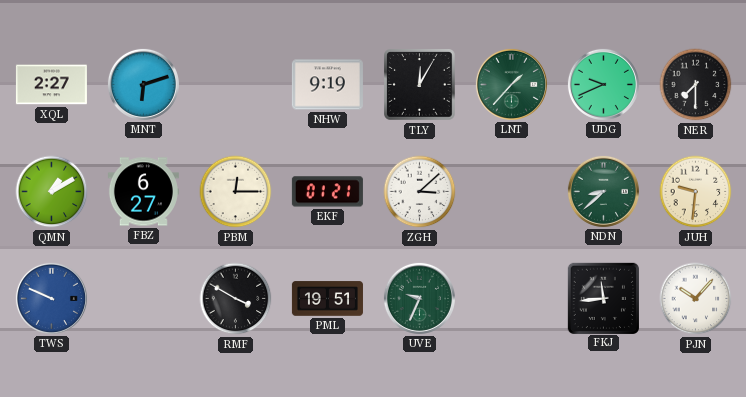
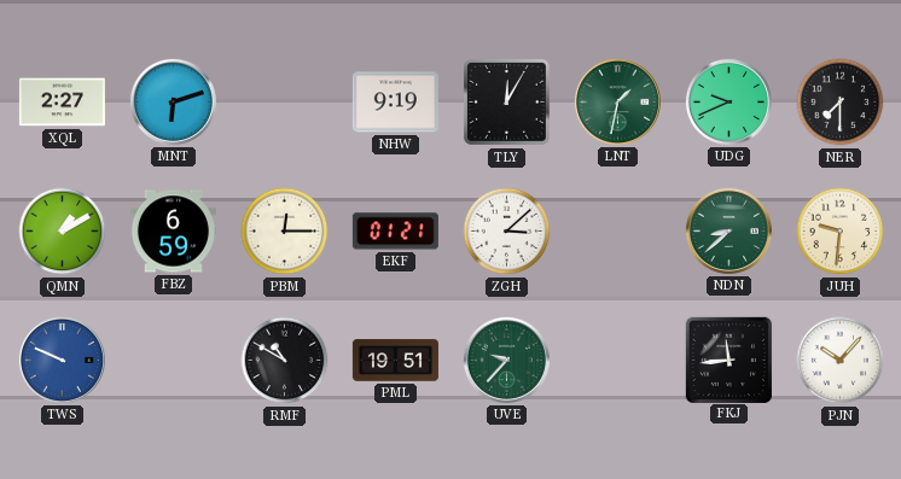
LNT: 1:37 -> 1:32 (617, 101)
FBZ: 6:27 -> 6:59 (173, 232)
RMF: 3:50 -> 10:50 (285, 361)
UVE: 9:34 -> 9:37 (506, 360)
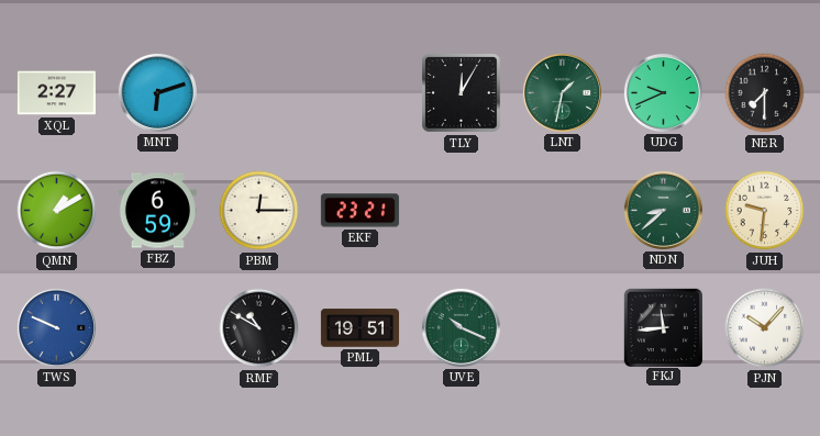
NHW: 9:19 -> none (395, 103)
EKF: 01:21 -> 23:21 (359, 211)
ZGH: 3:08 -> none (507, 232)
UVE: 9:37 -> 10:19 (461, 327)
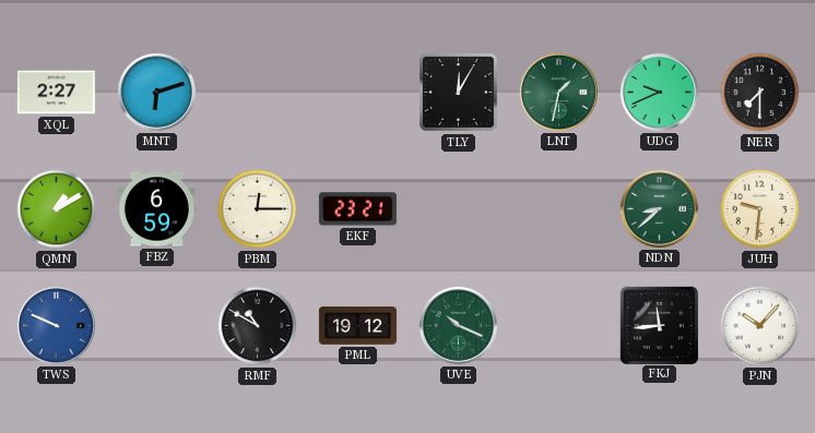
PML: 19:51 -> 19:12 (357, 326)
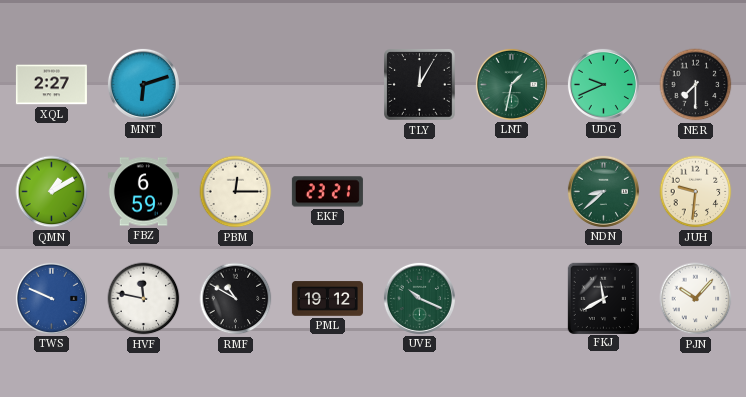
HVF: none -> 11:47 (144, 299)
FKJ: 11:44 -> 11:40 (603, 298)
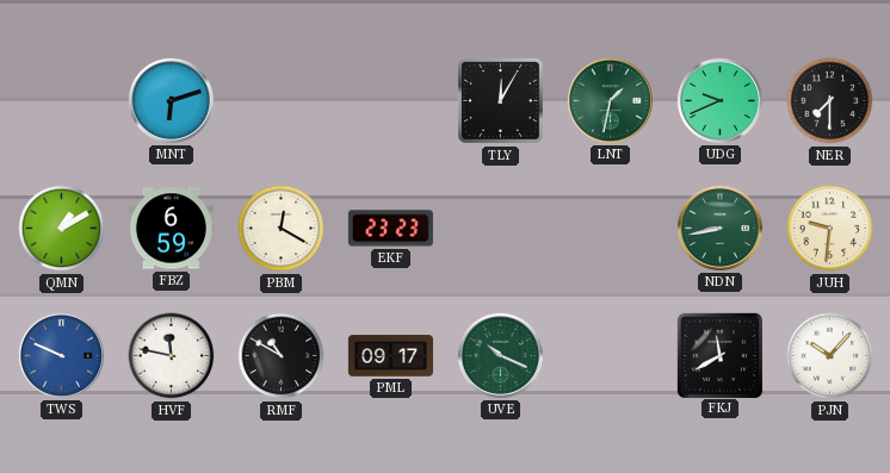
XQL: 2:27 -> none (51, 85)
PBM: 12:15 -> 12:20 (282, 229)
EKF: 23:21 -> 23:23 (390, 229)
NDN: 8:38 -> 8:43 (719, 228)
PML: 19:12 -> 09:17 (390, 356)
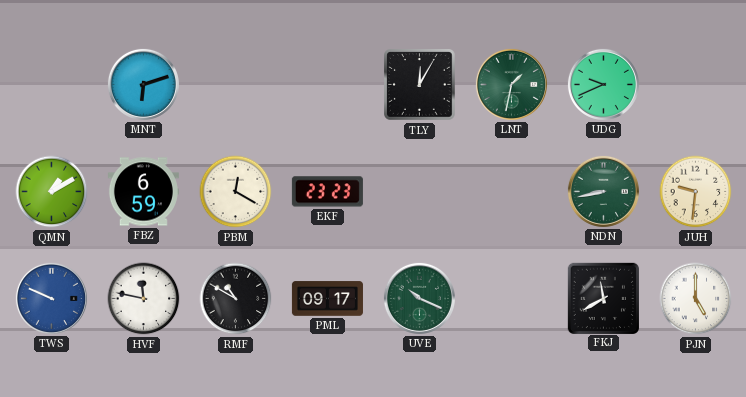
NER: 7:30 -> none (830, 101)
PJN: 10:07 -> 5:00 (696, 299)
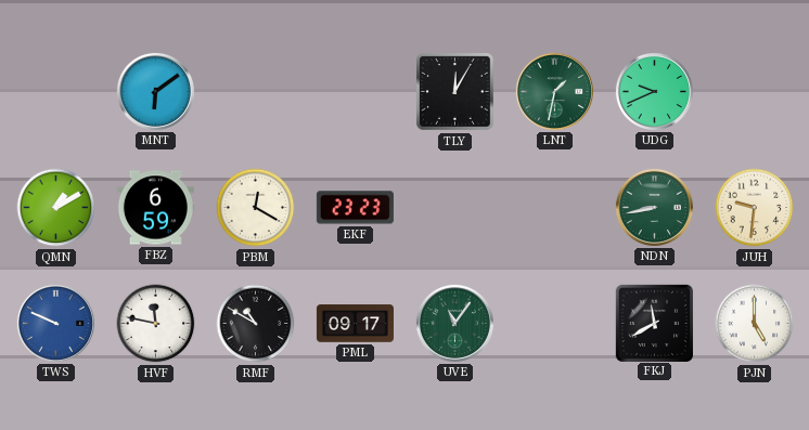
MNT: 6:12 -> 6:09 (155, 91)
UVE: 10:19 -> 11:06 (454, 323)
